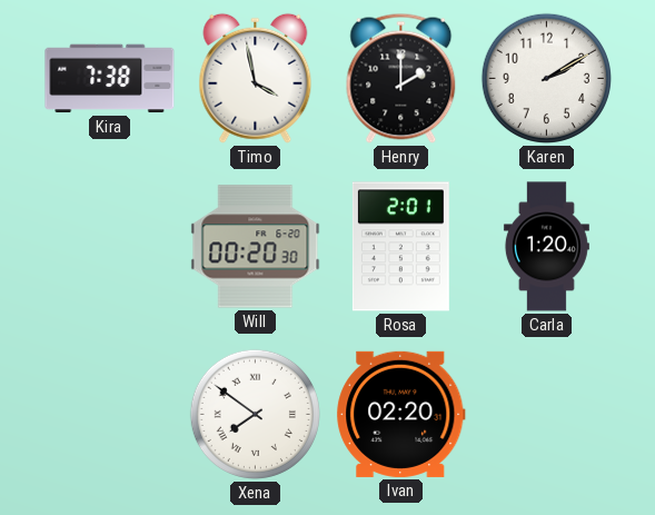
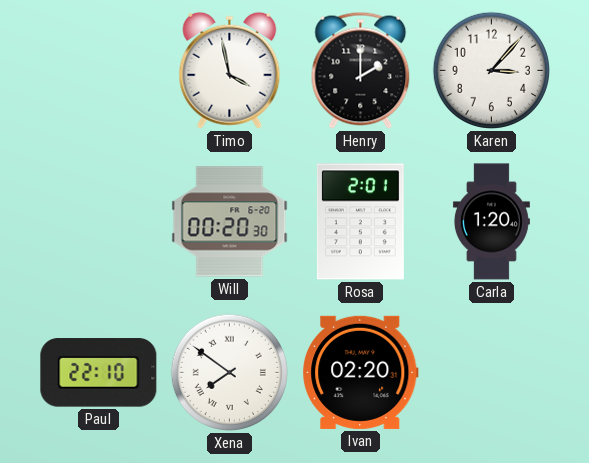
Kira: 7:38 -> none (110, 79)
Karen: 2:10 -> 3:07 (491, 70)
Paul: none -> 22:10 (99, 373)
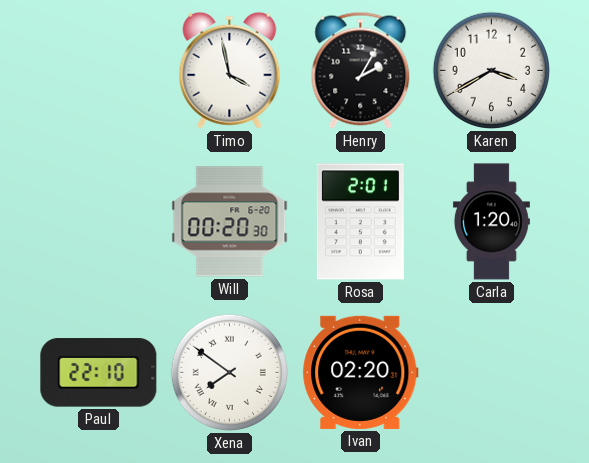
Henry: 2:00 -> 2:05 (361, 70)
Karen: 3:07 -> 3:40 (491, 70)
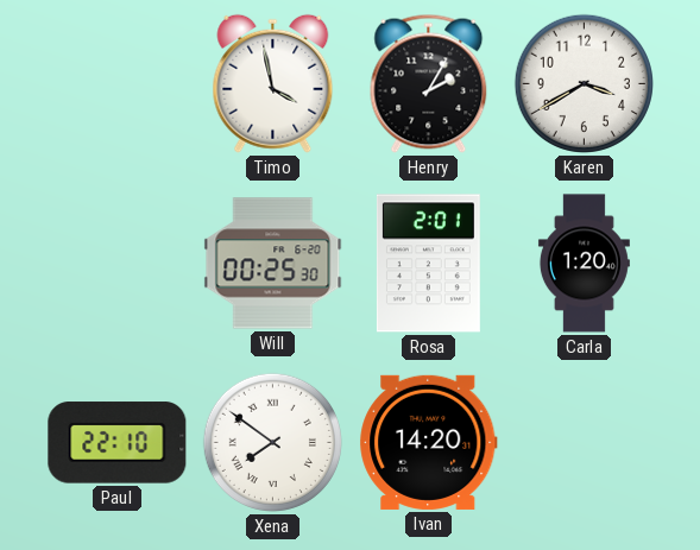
Will: 00:20 -> 00:25 (273, 264)
Ivan: 02:20 -> 14:20 (429, 442)
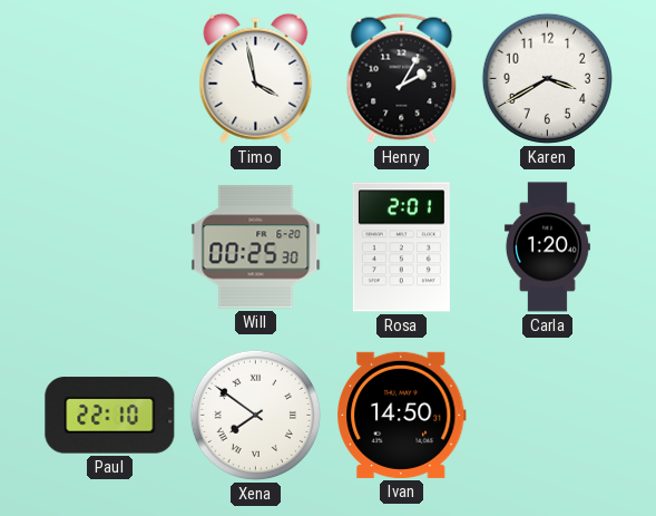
Ivan: 14:20 -> 14:50 (402, 415)
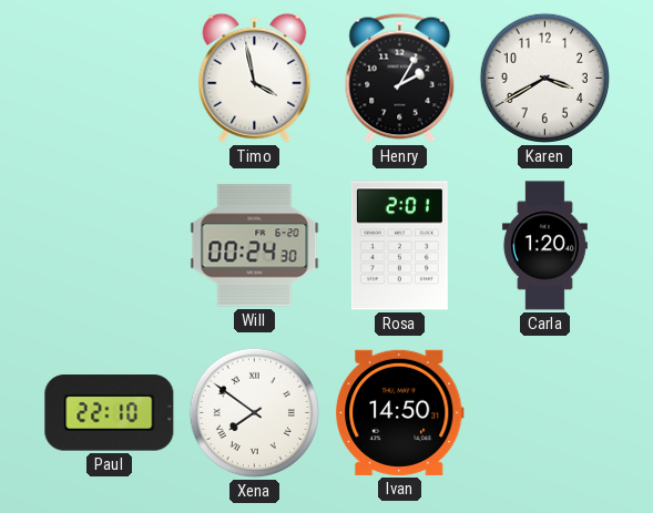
Will: 00:25 -> 00:24 (255, 246)
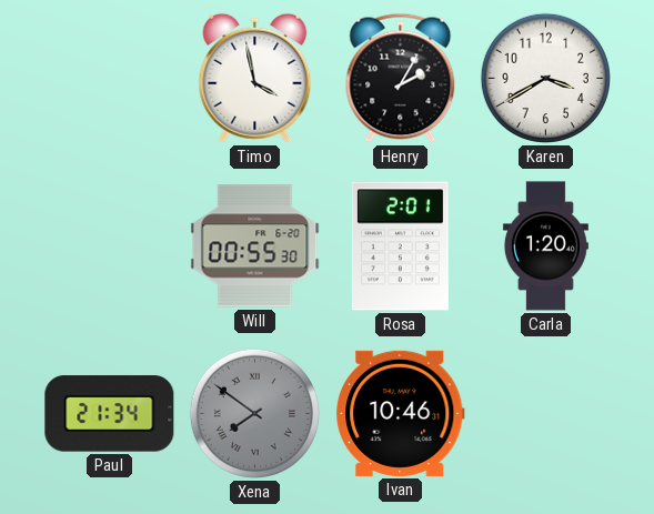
Will: 00:24 -> 00:55 (255, 246)
Paul: 22:10 -> 21:34 (110, 414)
Xena dial: white -> grey (254, 413)
Ivan: 14:50 -> 10:46 (401, 413)
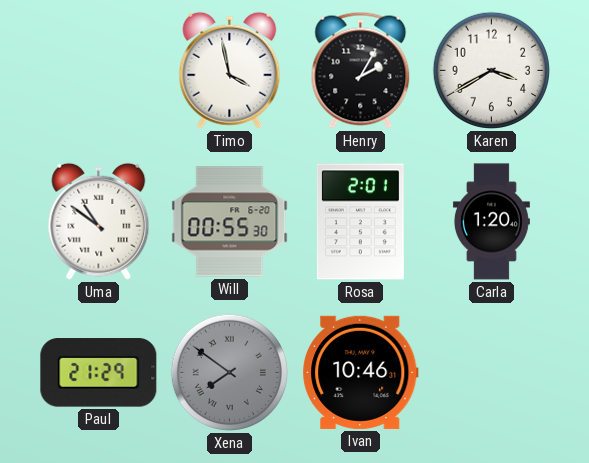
Uma: none -> 10:51 (99, 221)
Paul: 21:34 -> 21:29 (99, 373)
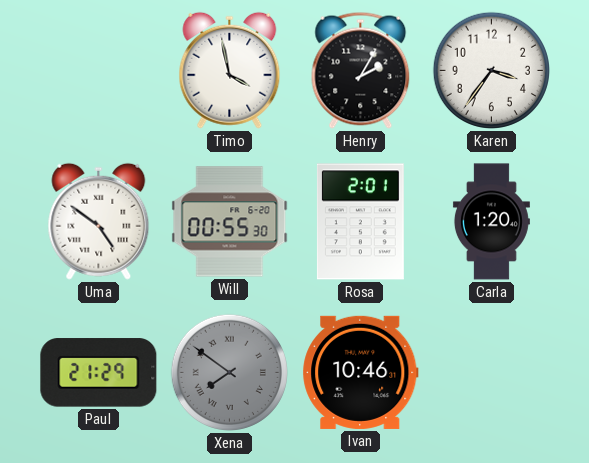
Karen: 3:40 -> 3:36 (491, 70)
Uma: 10:51 -> 4:51 (99, 221)
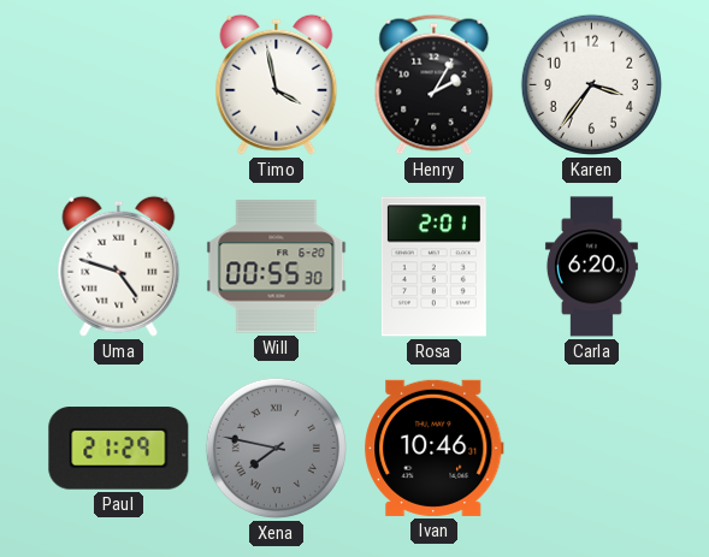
Uma: 4:51 -> 4:48 (119, 266)
Carla: 1:20 -> 6:20 (591, 267)
Xena: 7:51 -> 7:47 (276, 448)
